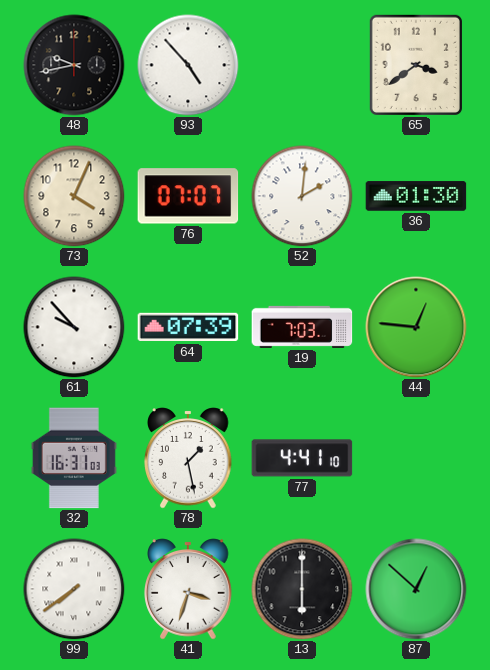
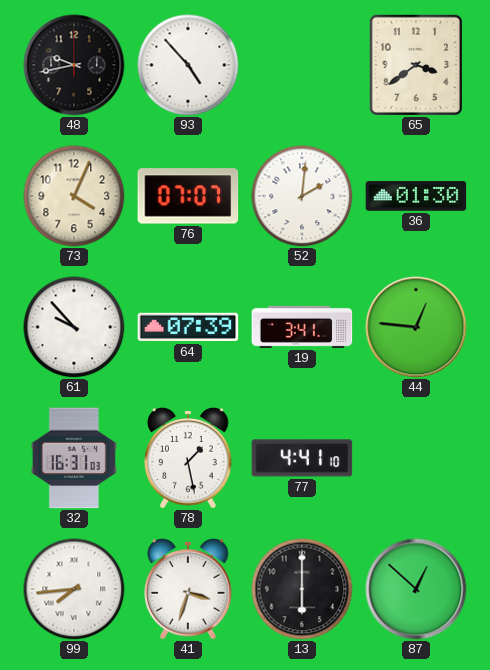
19: 7:03 -> 3:41 (302, 327)
99: 7:39 -> 7:44 (74, 589)
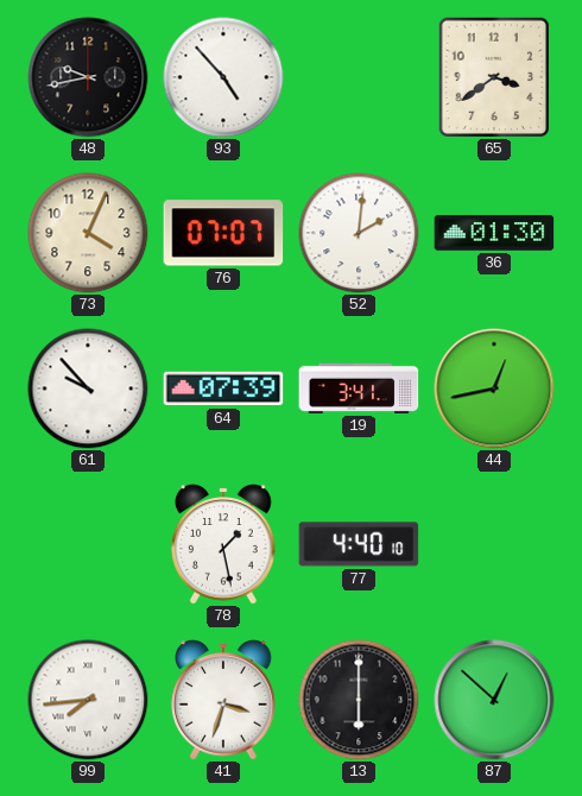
44: 12:46 -> 12:43 (494, 388)
32: 16:31 -> none (74, 458)
77: 4:41 -> 4:40 (359, 544)
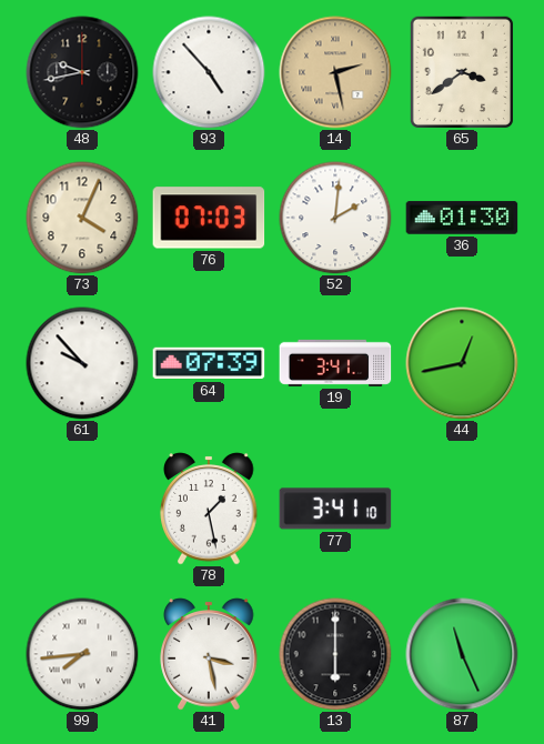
14: none -> 2:28 (335, 72)
76: 07:07 -> 07:03 (209, 218)
77: 4:40 -> 3:41 (335, 509)
41: 3:33 -> 3:28 (209, 654)
87: 12:52 -> 11:26 (462, 654)
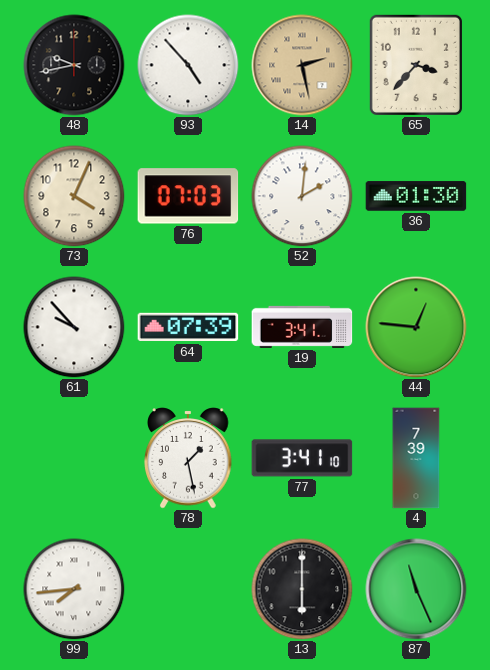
65: 3:39 -> 3:37 (416, 65)
44: 12:43 -> 12:46 (416, 327)
4: none -> 7:39 (416, 458)
41: 3:28 -> none (209, 654)
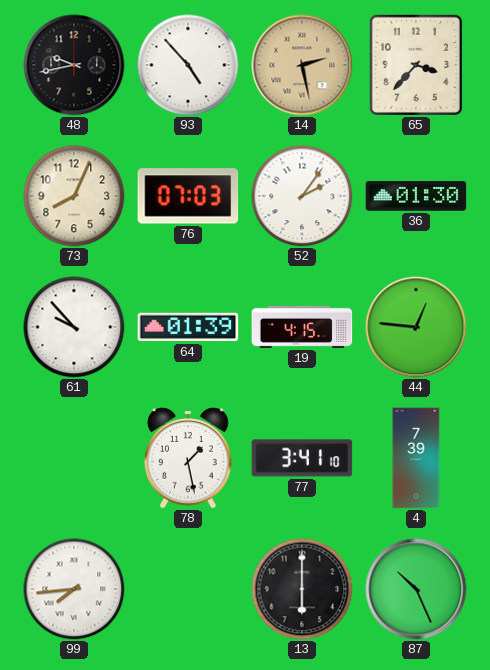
73: 4:04 -> 8:04 (74, 196)
52: 2:01 -> 2:06 (302, 196)
64: 07:39 -> 01:39 (188, 327)
19: 3:41 -> 4:15 (302, 327)
87: 11:26 -> 10:26 (416, 589)
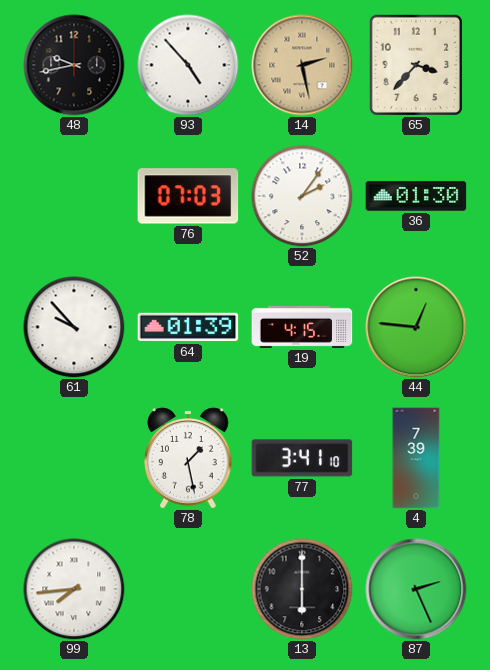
73: 8:04 -> none (74, 196)
87: 10:26 -> 2:26 (416, 589)
